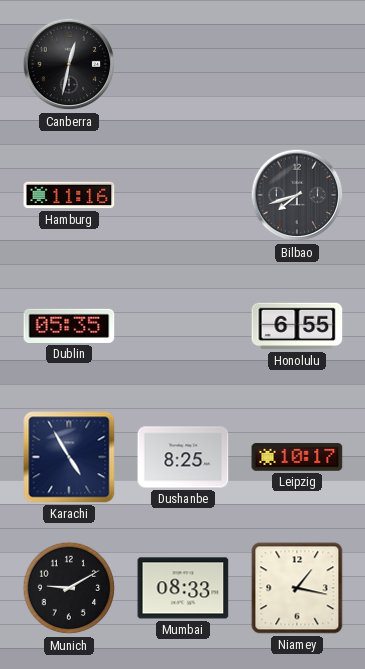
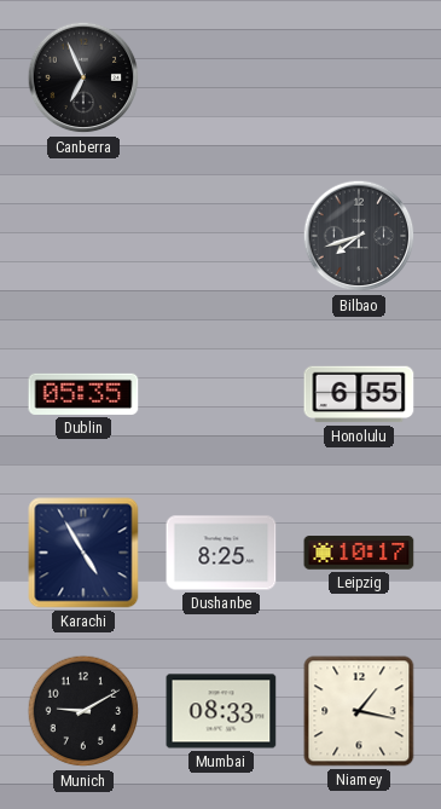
Canberra: 12:32 -> 6:56 (83, 77)
Hamburg: 11:16 -> none (69, 195)
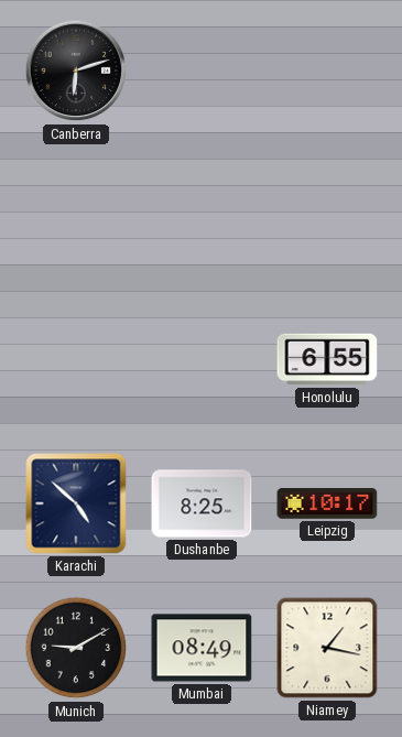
Canberra: 6:56 -> 6:12 (76, 71)
Bilbao: 7:42 -> none (359, 236)
Dublin: 05:35 -> none (83, 394)
Karachi: 4:55 -> 4:52 (76, 503)
Mumbai: 08:33 -> 08:49 (202, 648)
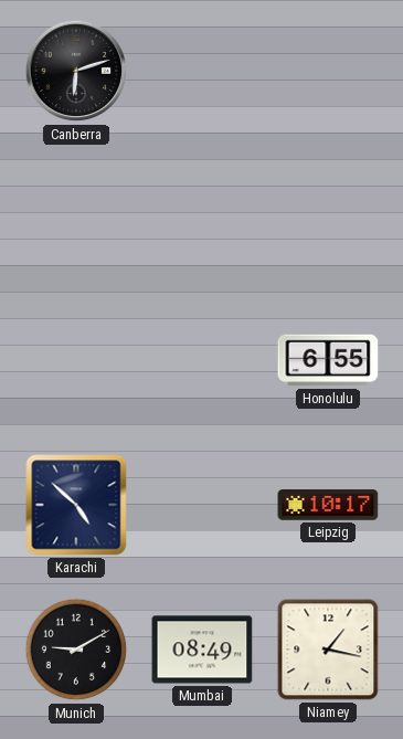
Dushanbe: 8:25 -> none (202, 503)
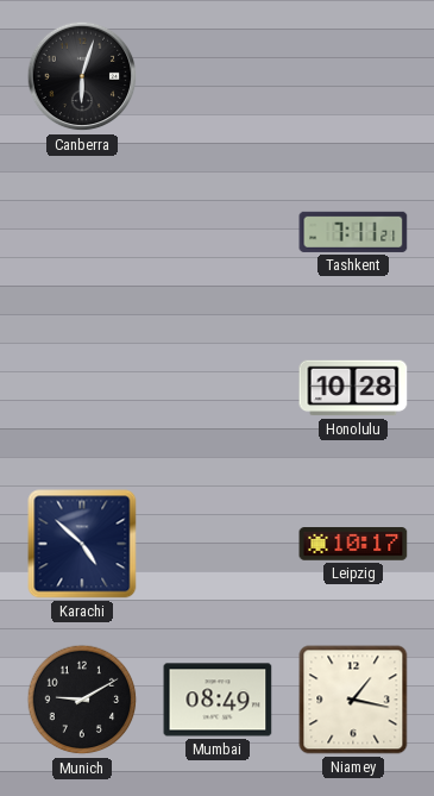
Canberra: 6:12 -> 6:03 (82, 76)
Tashkent: none -> 7:11 (353, 232)
Honolulu: 6:55 -> 10:28 (353, 388)
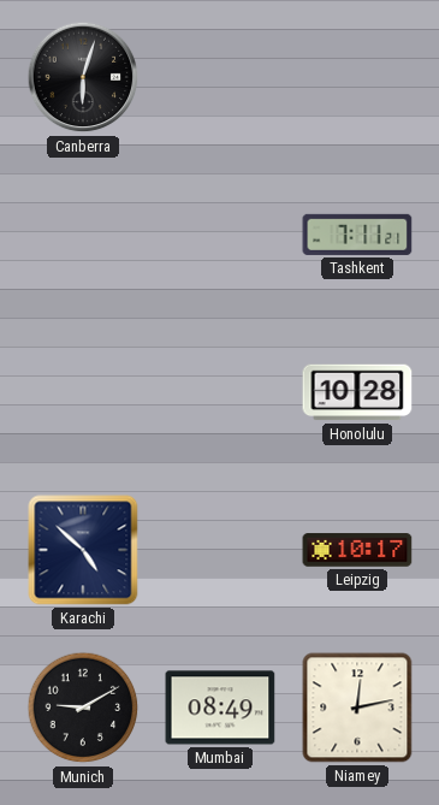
Niamey: 1:17 -> 12:13 (357, 708)
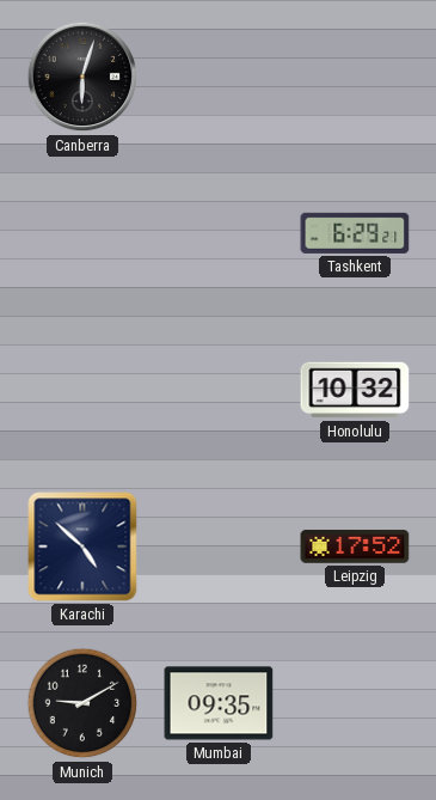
Tashkent: 7:11 -> 6:29 (355, 233)
Honolulu: 10:28 -> 10:32 (355, 390)
Leipzig: 10:17 -> 17:52 (355, 546)
Mumbai: 08:49 -> 09:35 (219, 703)
Niamey: 12:13 -> none (357, 708)
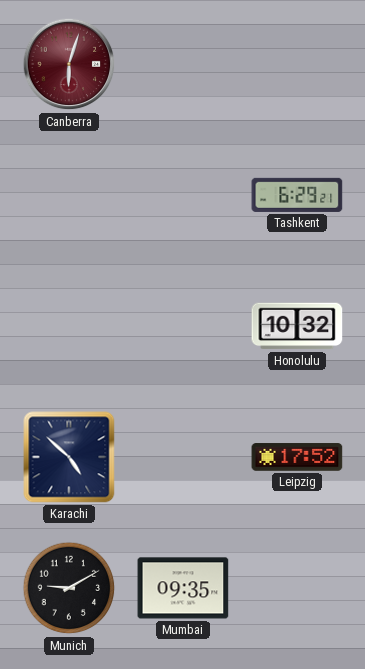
Canberra dial: black -> burgundy (69, 64)
